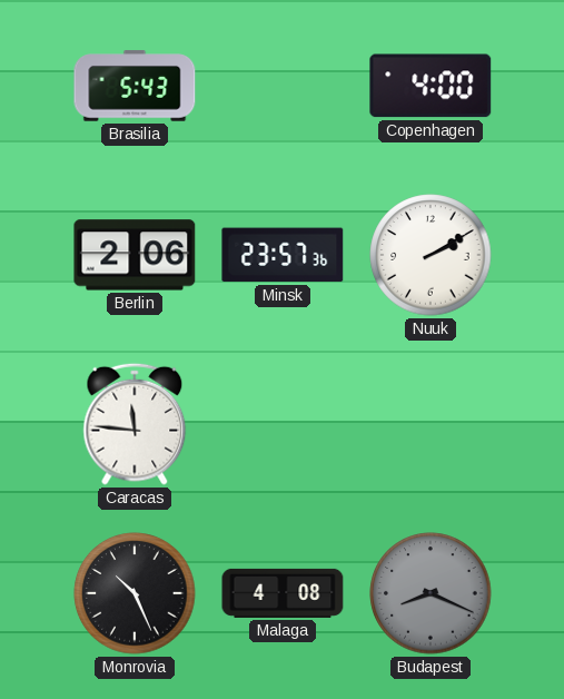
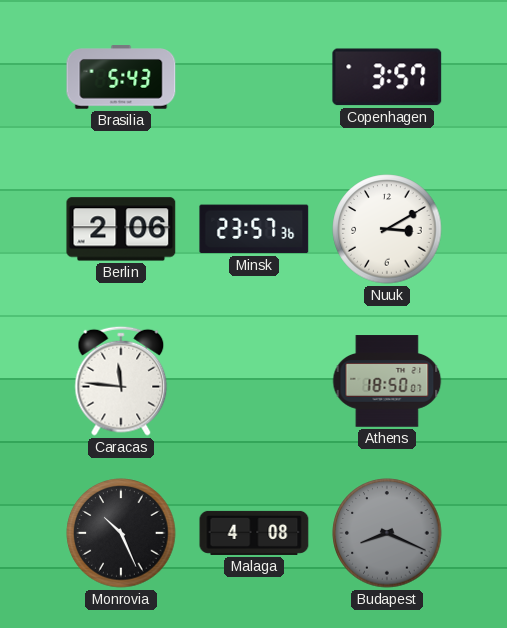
Copenhagen: 4:00 -> 3:57 (387, 77)
Nuuk: 2:10 -> 3:10 (387, 229)
Athens: none -> 18:50 (387, 381)
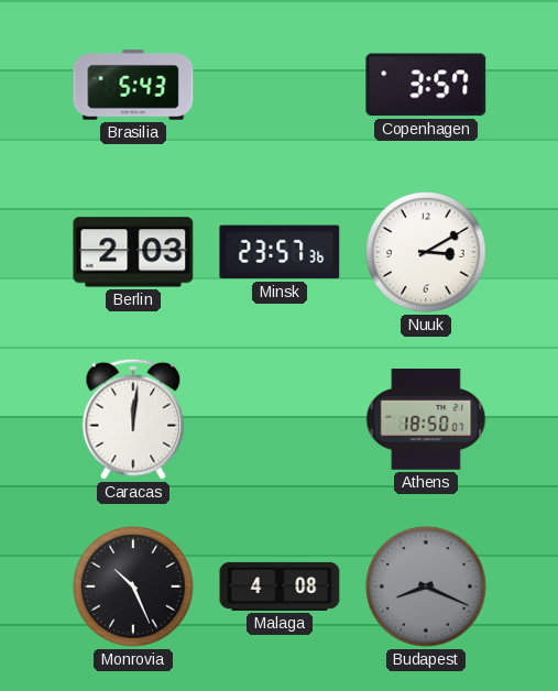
Berlin: 2:06 -> 2:03 (133, 252)
Caracas: 11:46 -> 12:01 (133, 419)
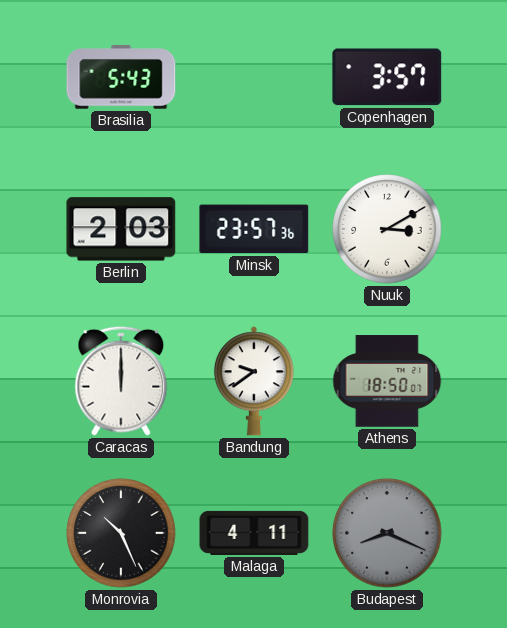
Caracas: 12:01 -> 12:00 (121, 381)
Bandung: none -> 9:39 (254, 381)
Malaga: 4:08 -> 4:11 (254, 533)
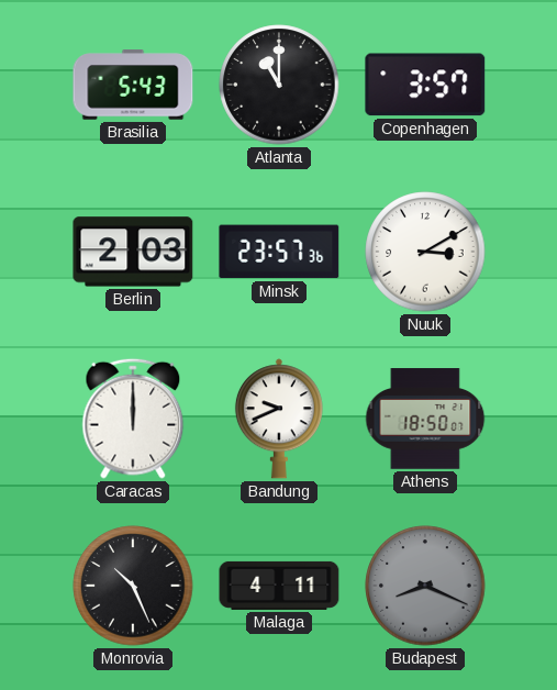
Atlanta: none -> 11:00 (279, 85)
Bandung: 9:39 -> 9:41 (279, 419)
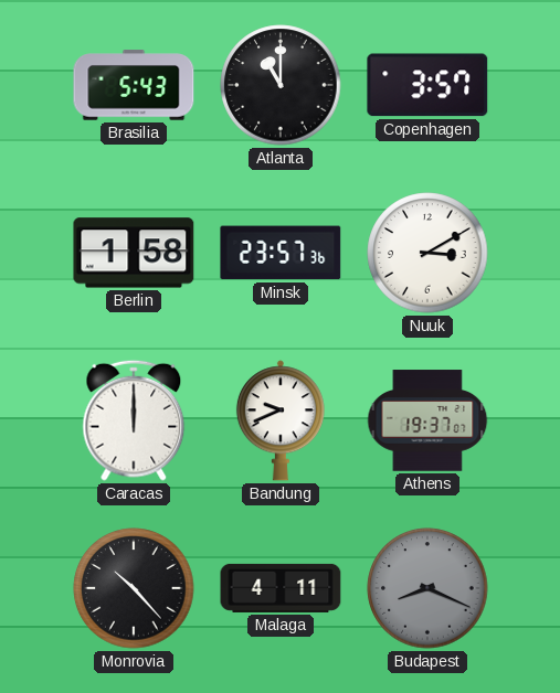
Berlin: 2:03 -> 1:58 (134, 253)
Athens: 18:50 -> 19:37 (427, 420)
Monrovia: 10:26 -> 10:23 (134, 588)
